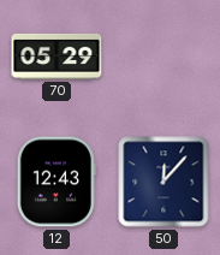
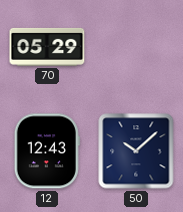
50: 12:07 -> 10:08 (136, 151)
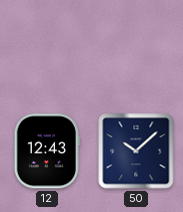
70: 05:29 -> none (47, 47)
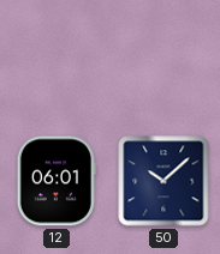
12: 12:43 -> 06:01 (57, 181)
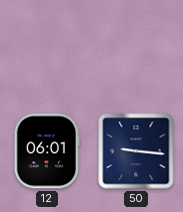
50: 10:08 -> 9:16 (136, 151)
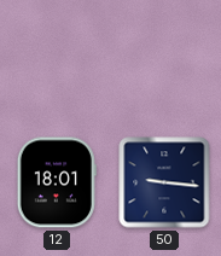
12: 06:01 -> 18:01 (57, 182)
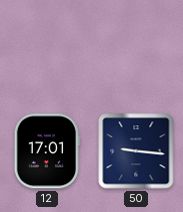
12: 18:01 -> 17:01 (47, 151)
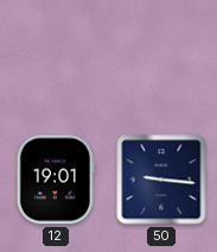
12: 17:01 -> 19:01 (56, 179)
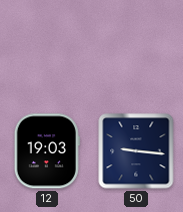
12: 19:01 -> 19:03 (47, 151)
